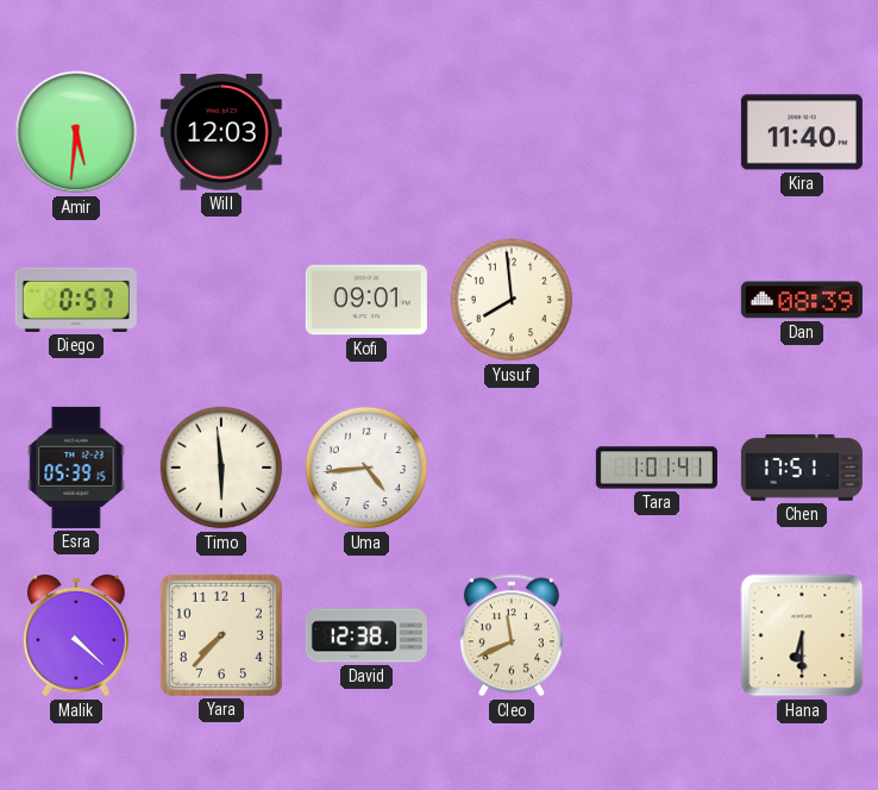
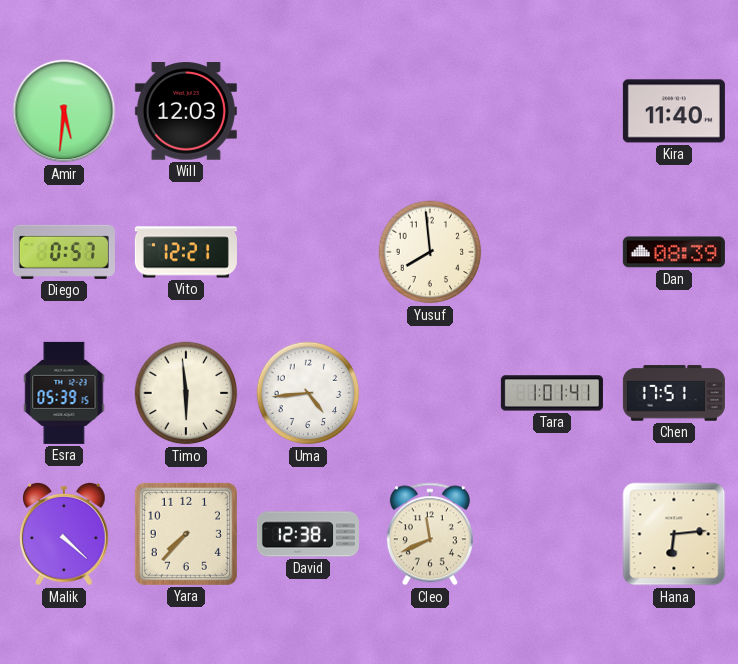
Vito: none -> 12:21 (186, 252)
Kofi: 09:01 -> none (366, 300)
Hana: 6:30 -> 6:14 (674, 534)
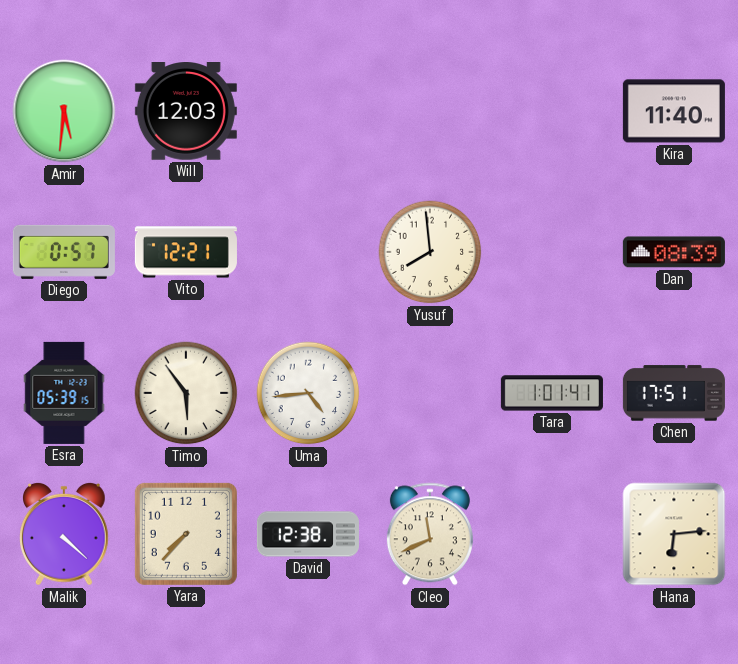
Timo: 5:59 -> 5:54 (186, 393)
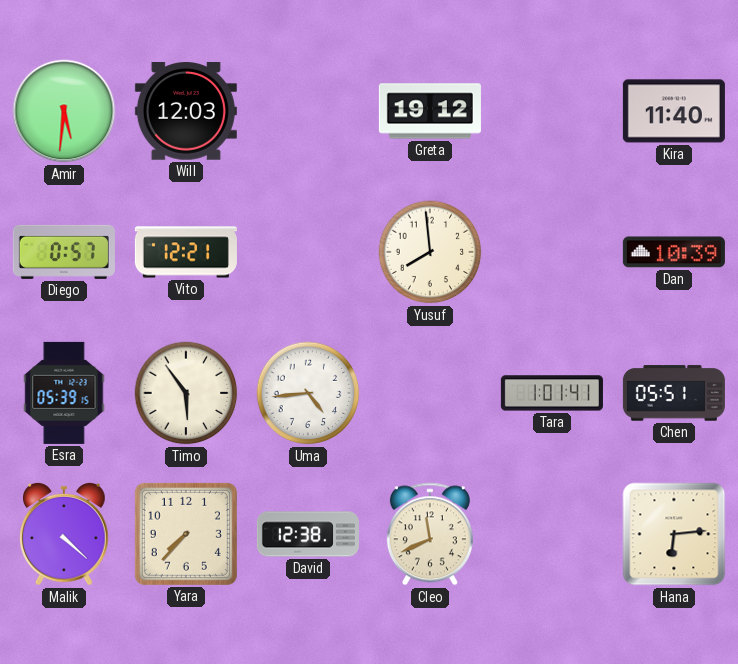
Greta: none -> 19:12 (430, 111)
Dan: 08:39 -> 10:39 (674, 252)
Chen: 17:51 -> 05:51 (674, 393)
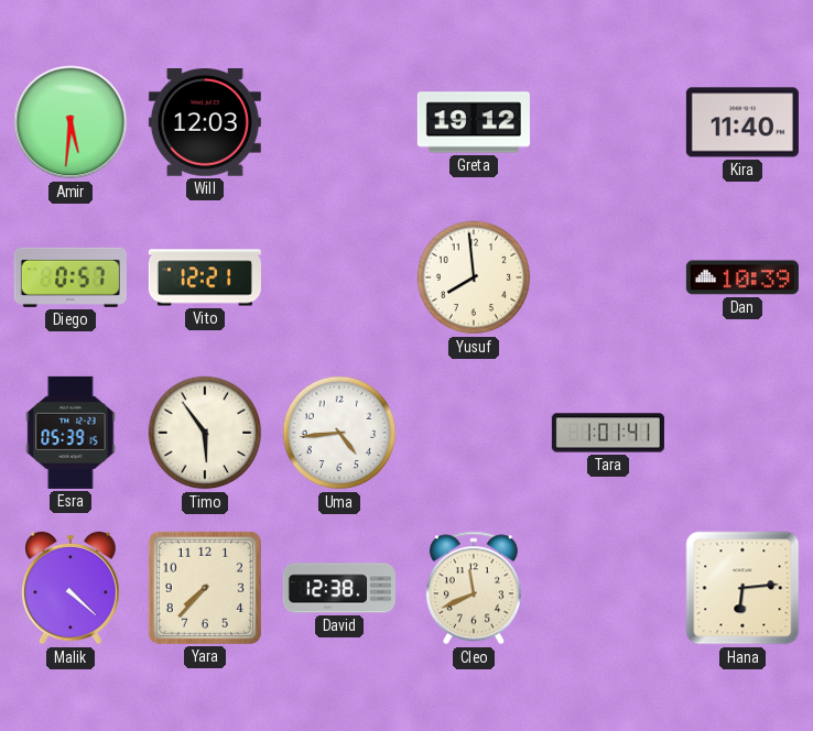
Chen: 05:51 -> none (674, 393)
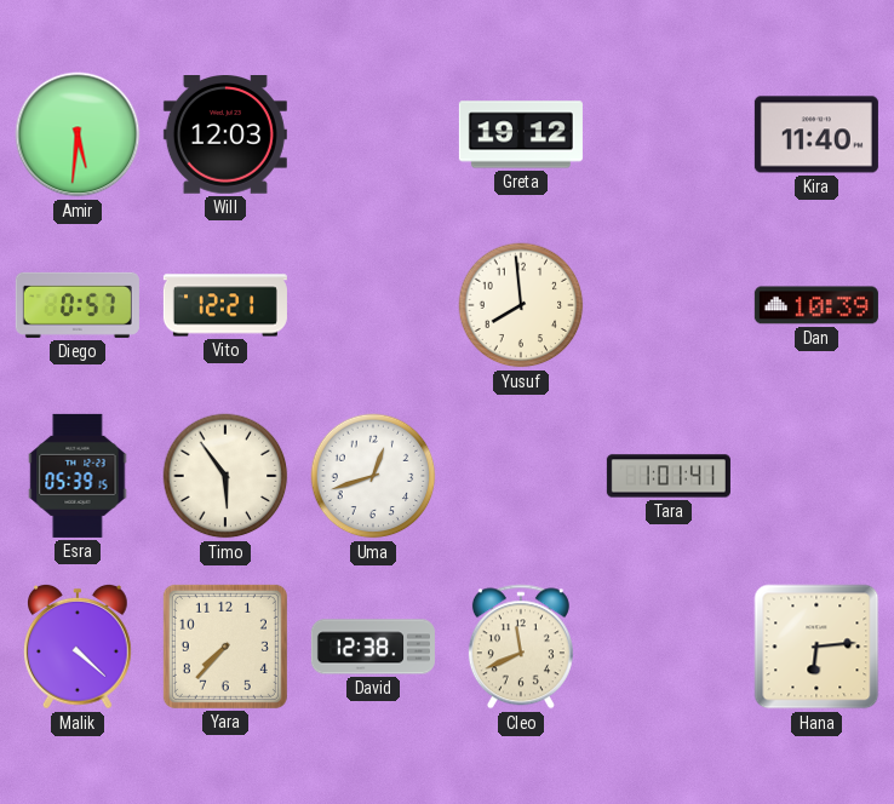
Uma: 4:44 -> 12:42 (373, 476)
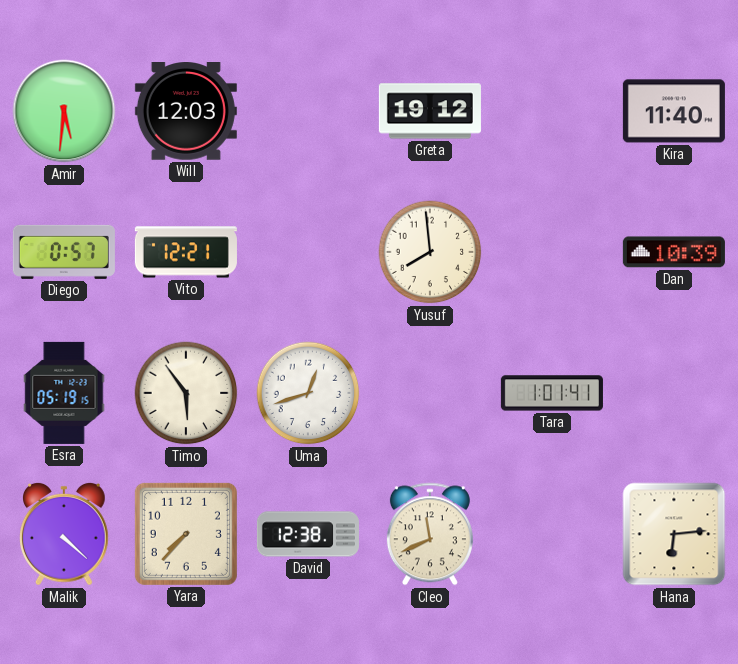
Esra: 05:39 -> 05:19 (64, 393)
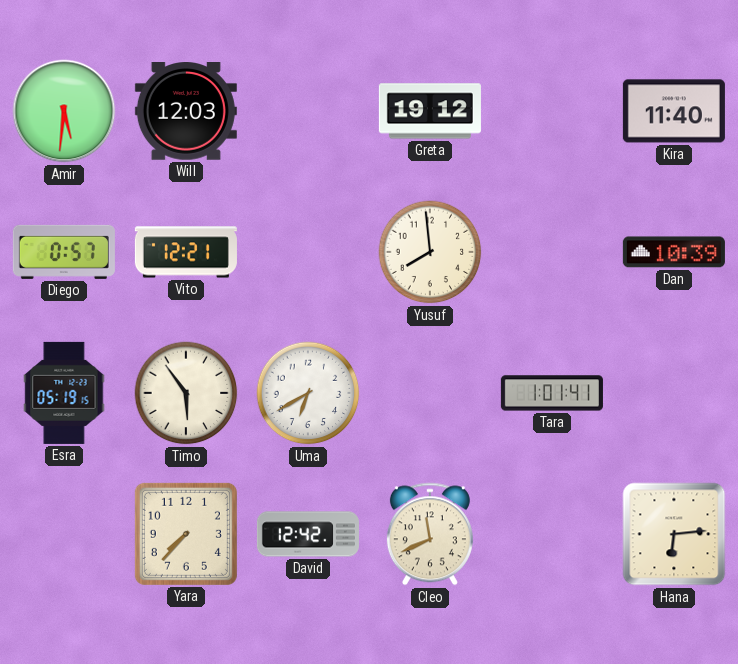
Uma: 12:42 -> 6:40 (308, 393)
Malik: 4:22 -> none (65, 534)
David: 12:38 -> 12:42 (308, 534)
